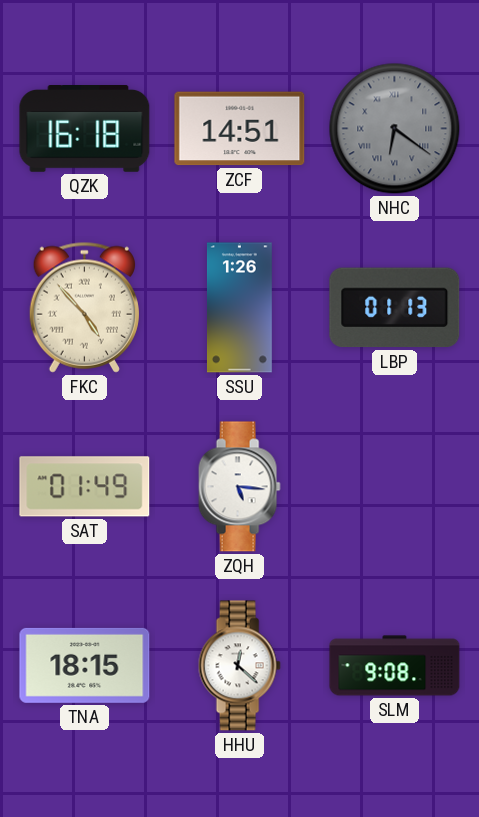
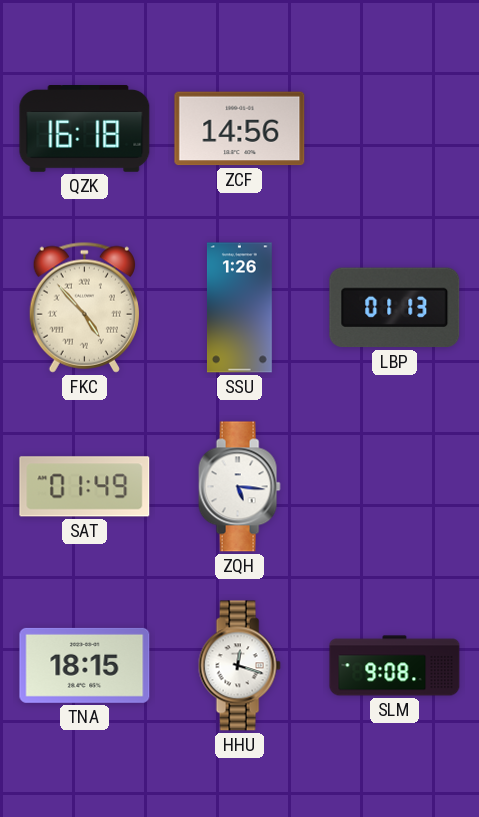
ZCF: 14:51 -> 14:56 (240, 129)
NHC: 6:21 -> none (395, 129)
HHU: 12:22 -> 12:18 (239, 666)
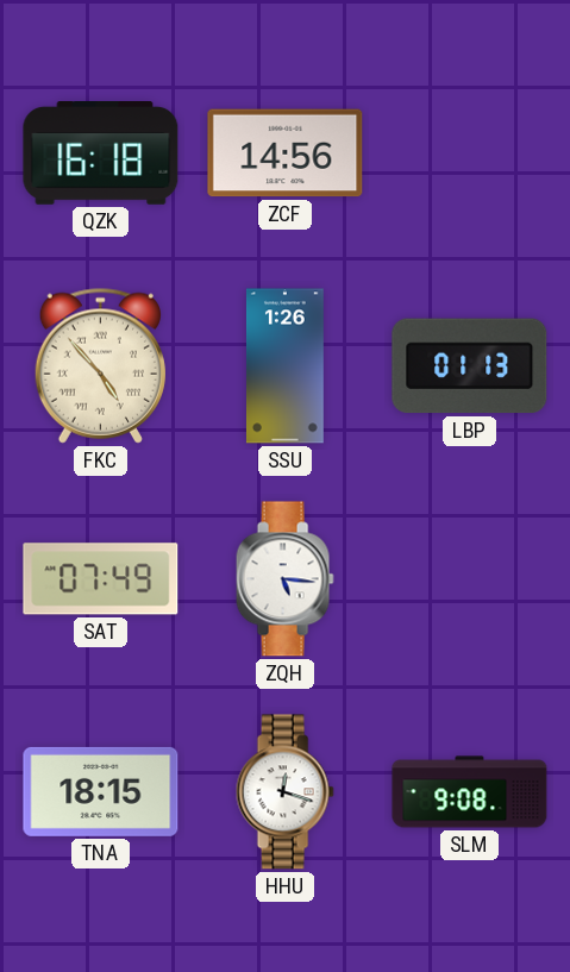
SAT: 01:49 -> 07:49 (101, 579)
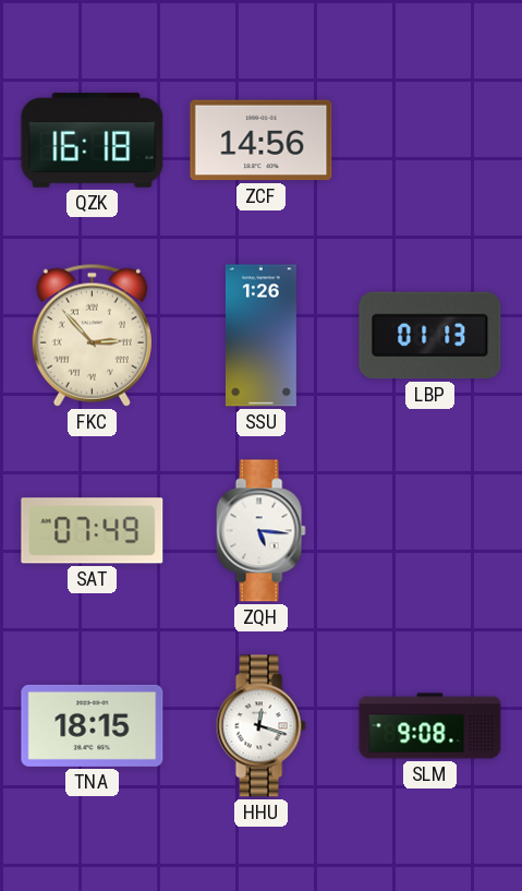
FKC: 4:53 -> 2:53 (92, 335)
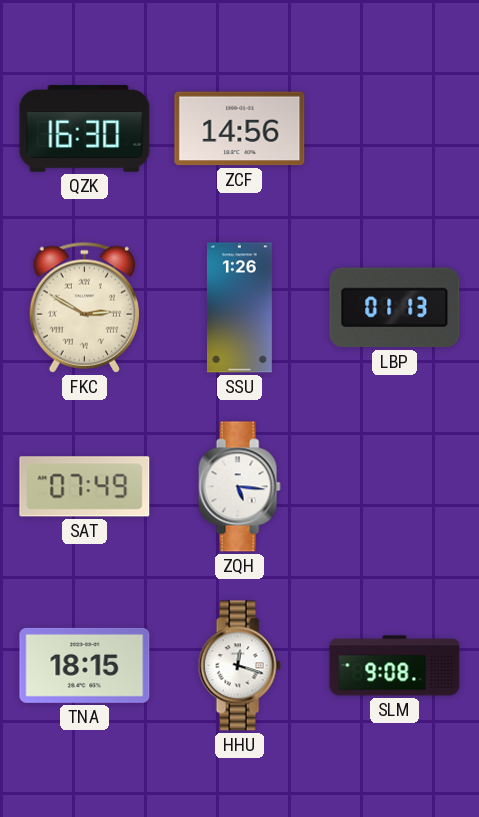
QZK: 16:18 -> 16:30 (85, 129)
FKC: 2:53 -> 2:50 (84, 307)
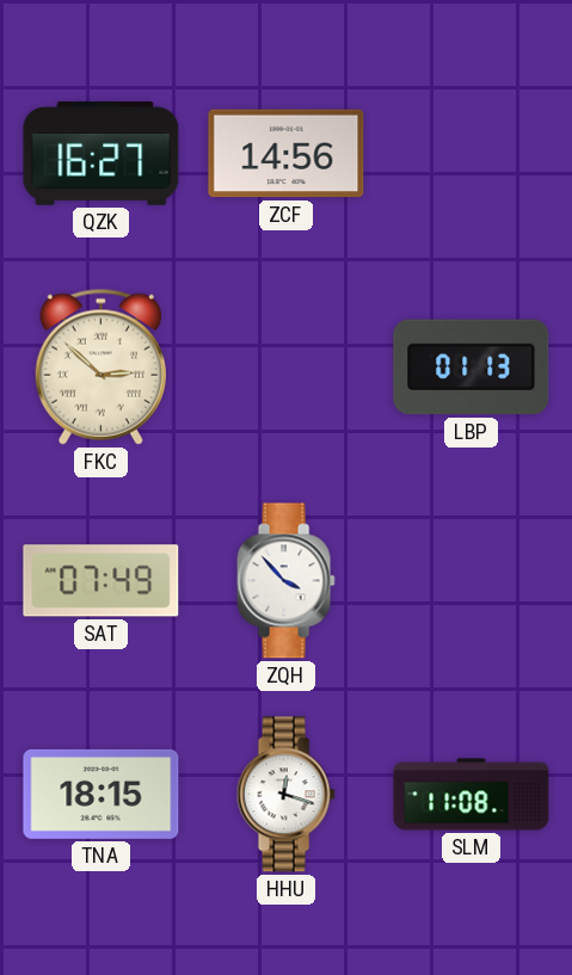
QZK: 16:30 -> 16:27 (102, 154)
FKC: 2:50 -> 2:52 (100, 366)
SSU: 1:26 -> none (239, 308)
ZQH: 5:16 -> 3:53 (285, 581)
SLM: 9:08 -> 11:08 (472, 795)
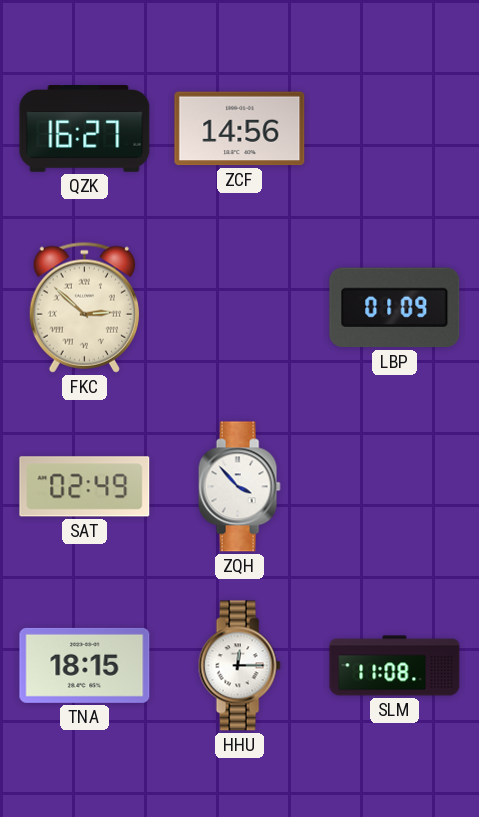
LBP: 01:13 -> 01:09 (395, 308)
SAT: 07:49 -> 02:49 (85, 487)
HHU: 12:18 -> 12:15 (239, 666)
